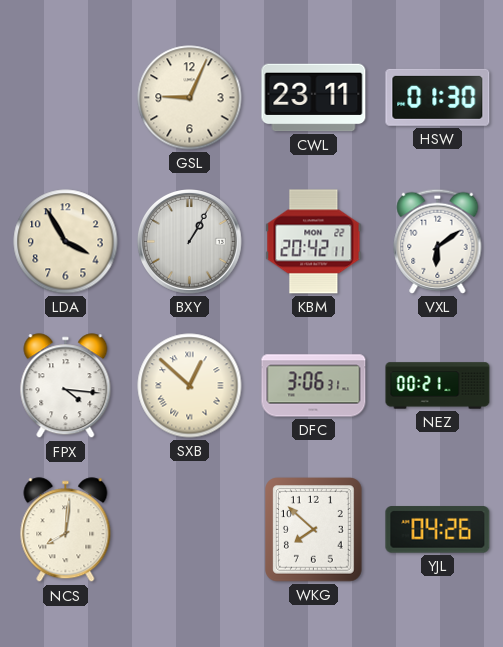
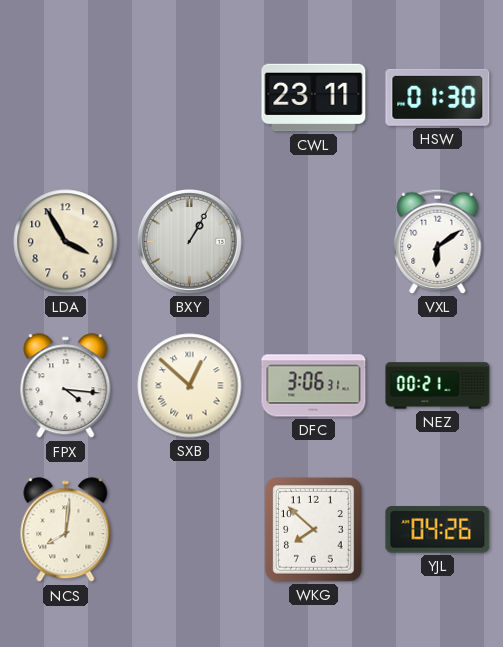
GSL: 9:04 -> none (190, 98)
KBM: 20:42 -> none (314, 242)
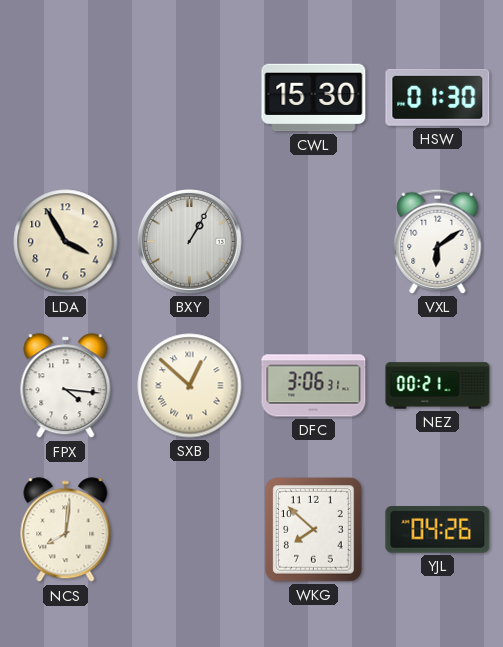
CWL: 23:11 -> 15:30 (314, 98)
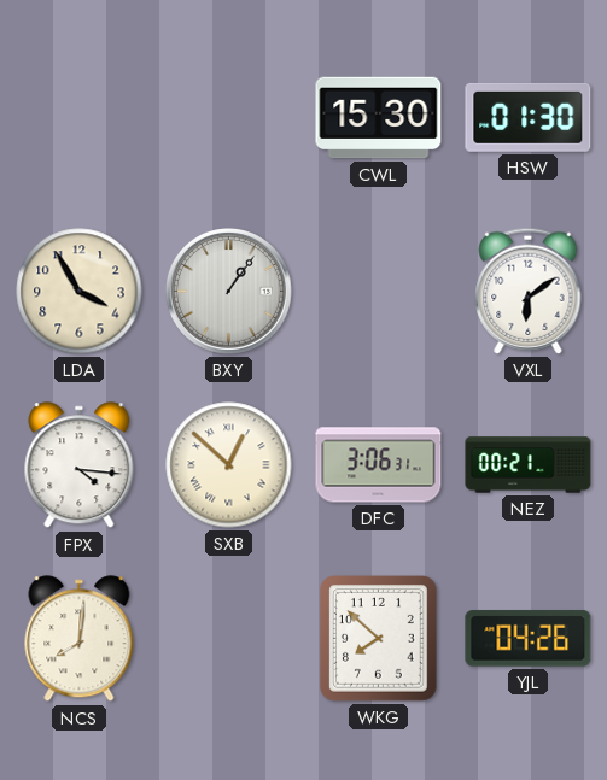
BXY: 1:05 -> 1:06 (229, 292)
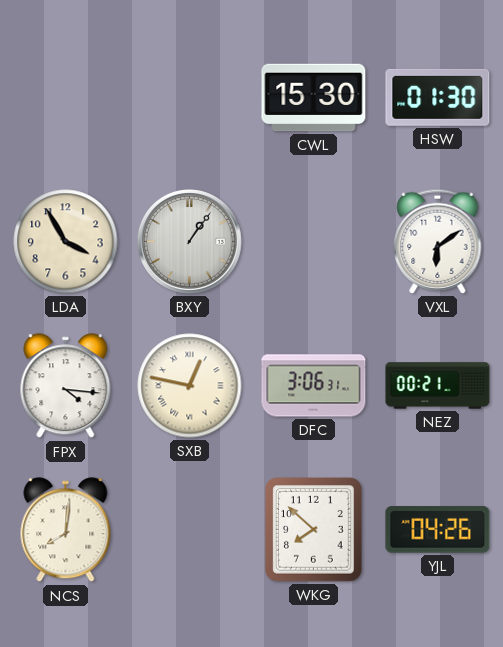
SXB: 12:52 -> 12:47 (190, 386)
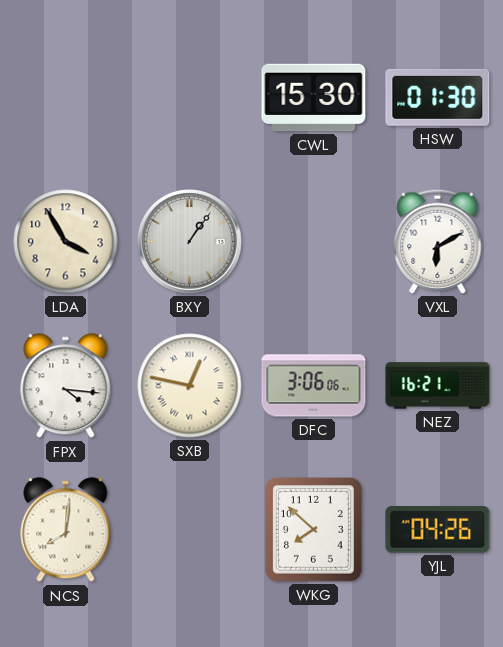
VXL: 6:09 -> 6:10 (438, 241)
DFC: 3:06:31 -> 3:06:06 (314, 386)
NEZ: 00:21 -> 16:21 (438, 386)
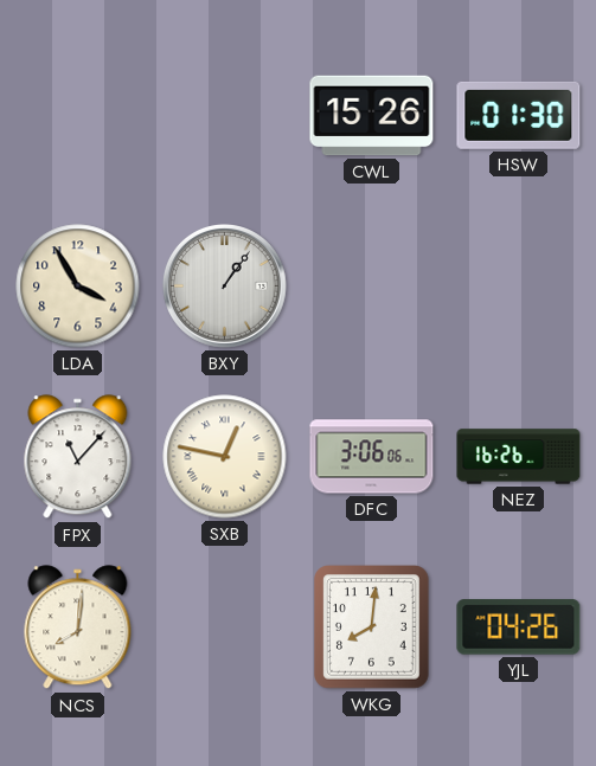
CWL: 15:30 -> 15:26 (372, 116)
VXL: 6:10 -> none (438, 241)
FPX: 4:16 -> 11:07 (78, 457)
NEZ: 16:21 -> 16:26 (519, 457)
WKG: 7:52 -> 8:01 (372, 627)
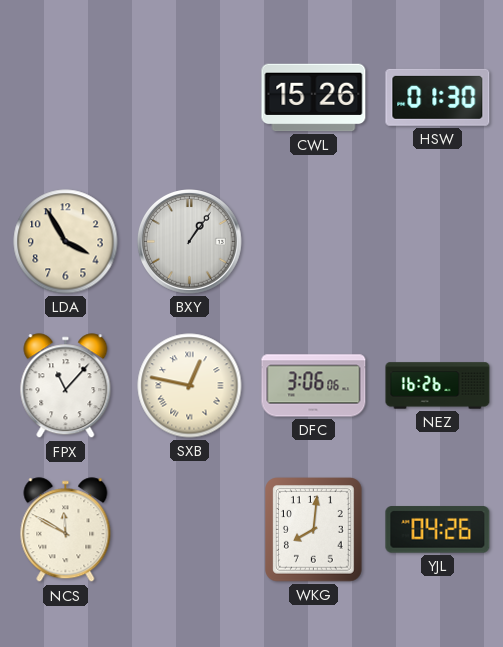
NCS: 8:01 -> 11:50 (66, 530)
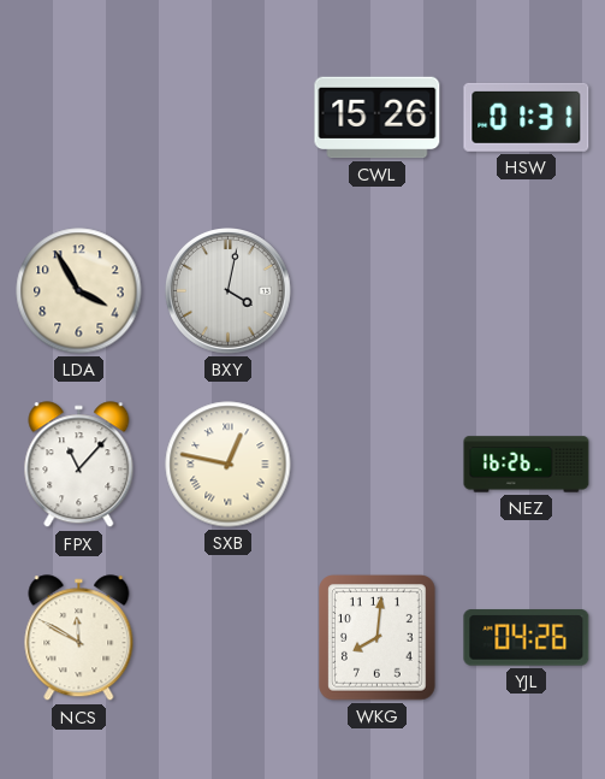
HSW: 01:30 -> 01:31 (527, 117)
BXY: 1:06 -> 4:02 (229, 291)
DFC: 3:06 -> none (314, 386)
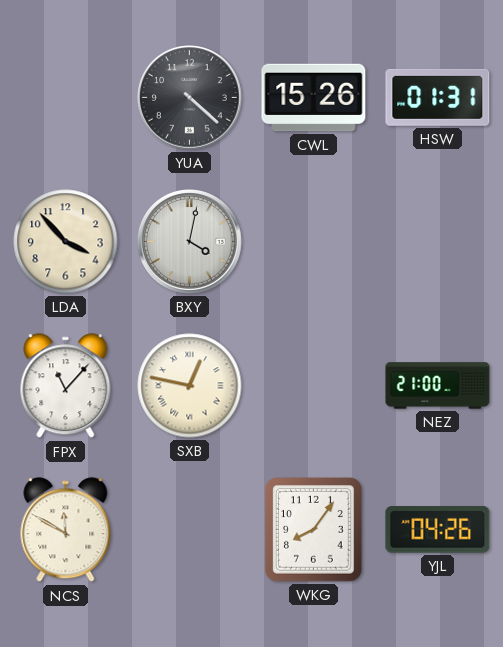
YUA: none -> 4:22 (190, 98)
LDA: 3:55 -> 3:53 (66, 242)
NEZ: 16:26 -> 21:00 (438, 386)
WKG: 8:01 -> 8:06 (314, 530)
